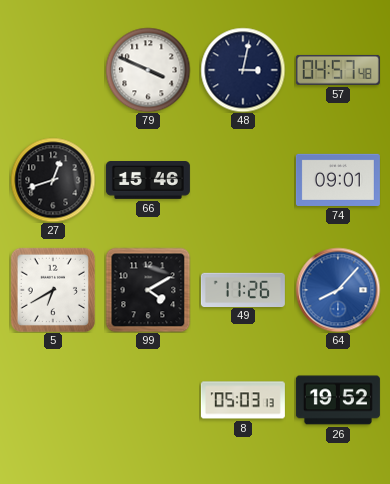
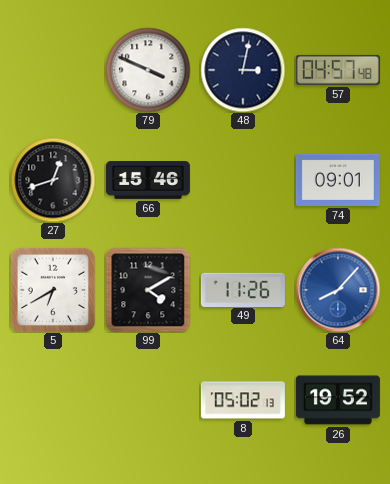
8: 05:03 -> 05:02 (243, 400)
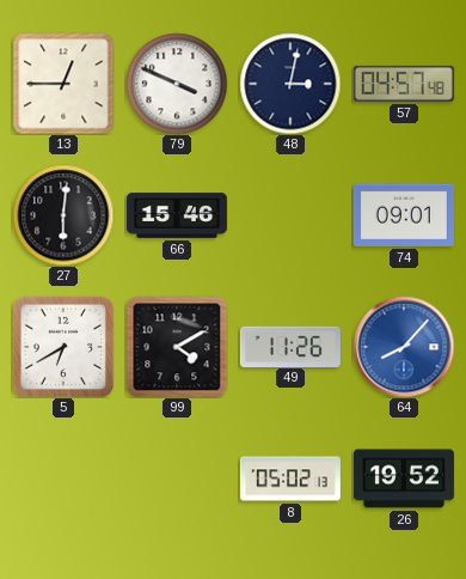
13: none -> 12:45 (63, 84)
27: 12:42 -> 6:01 (63, 215)
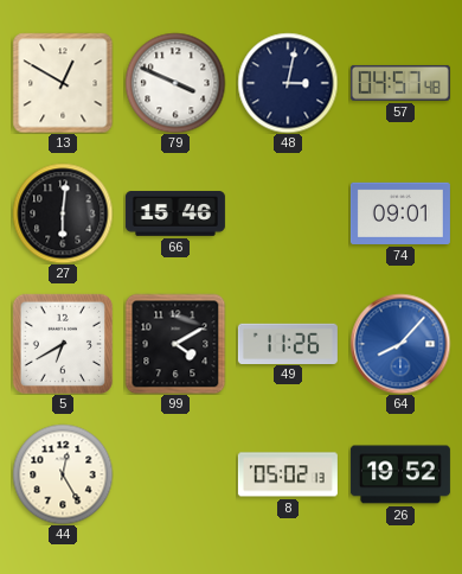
13: 12:45 -> 12:50 (63, 83)
44: none -> 12:25 (63, 474)
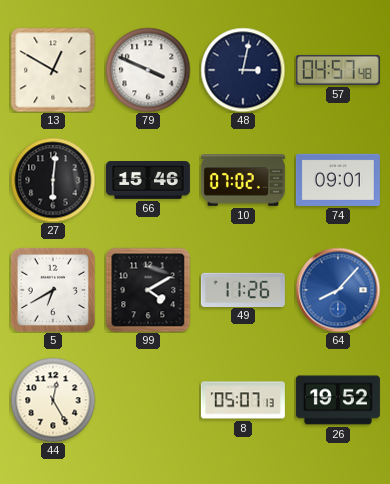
10: none -> 07:02 (243, 180)
8: 05:02 -> 05:07 (243, 400)
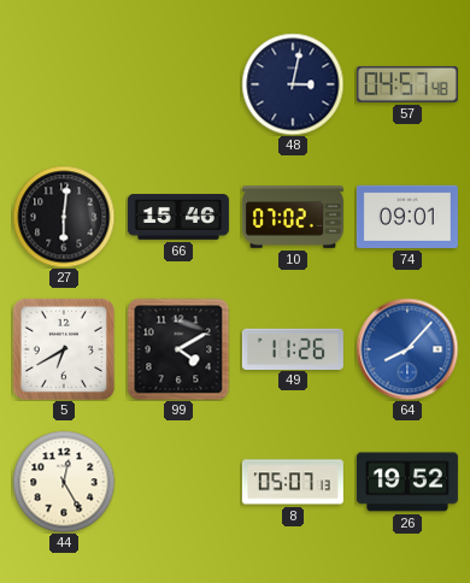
13: 12:50 -> none (53, 70)
79: 3:49 -> none (148, 70)
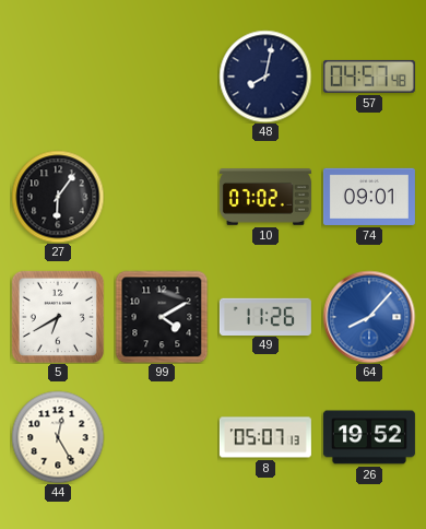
48: 3:02 -> 8:02 (265, 77)
27: 6:01 -> 6:06 (58, 197)
66: 15:46 -> none (178, 218)
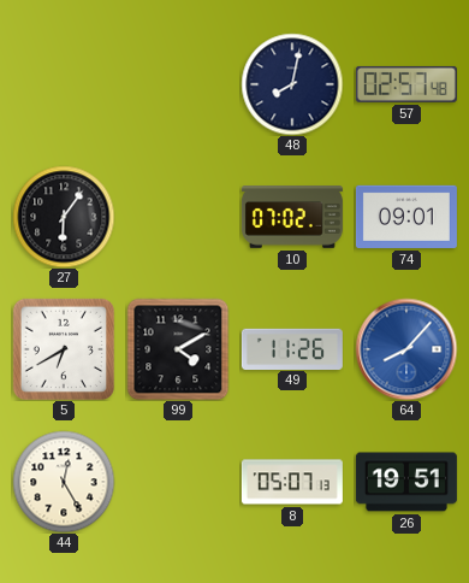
57: 04:57 -> 02:57 (406, 84)
26: 19:52 -> 19:51 (406, 482)
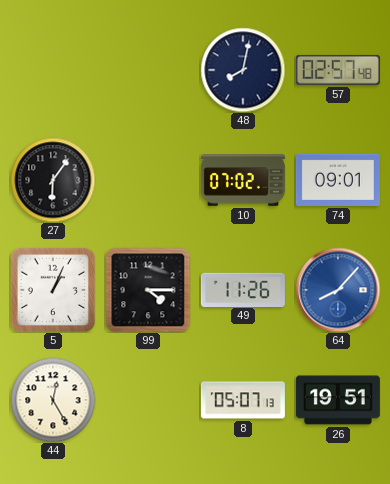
5: 6:40 -> 1:04 (53, 290)
99: 4:10 -> 4:15 (148, 290)
